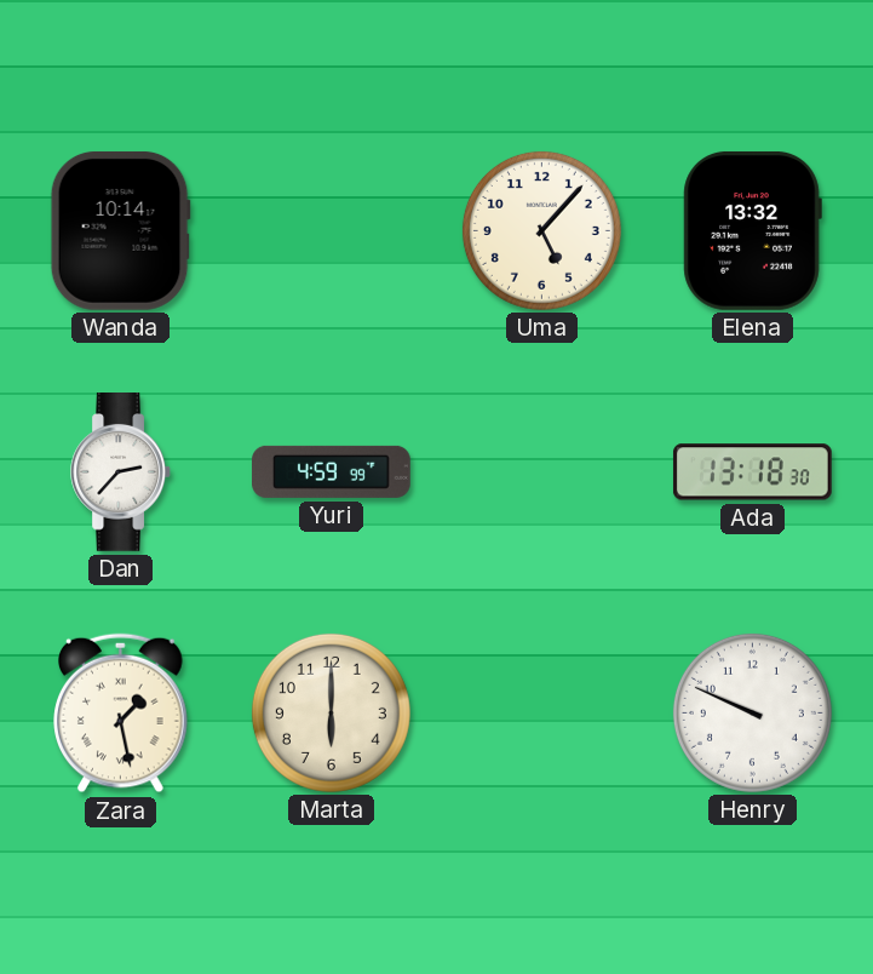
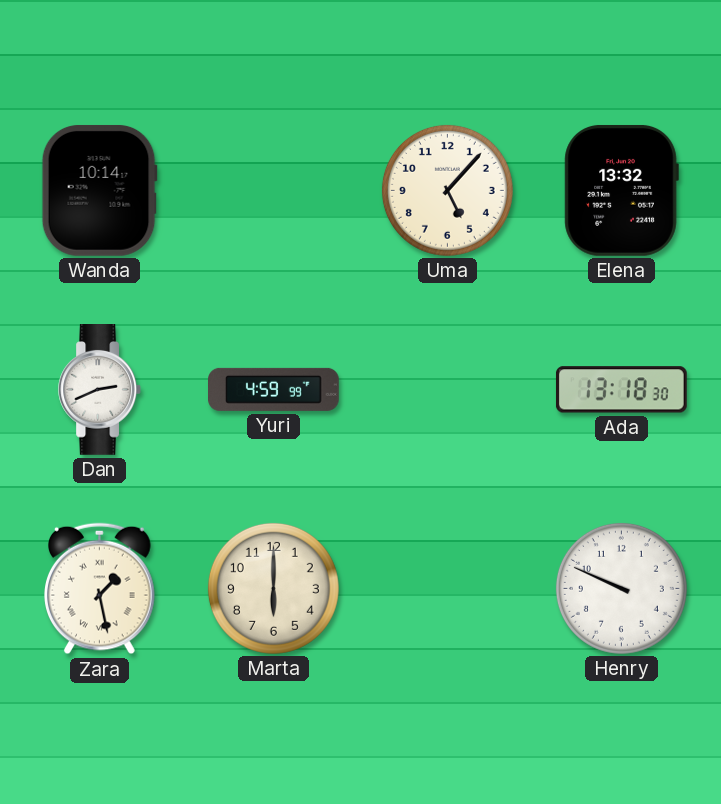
Dan: 2:37 -> 2:41 (99, 390)
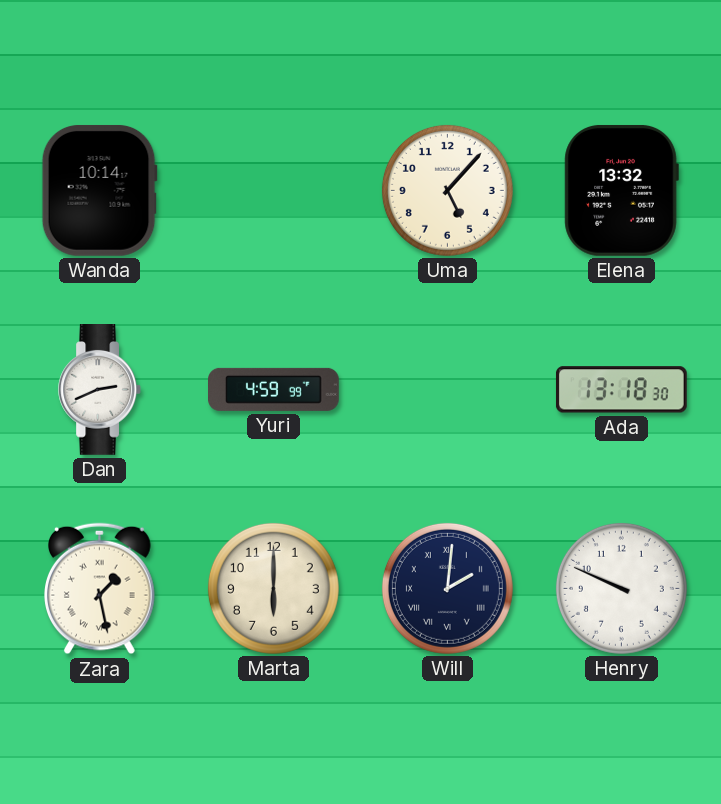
Will: none -> 2:01 (447, 588)
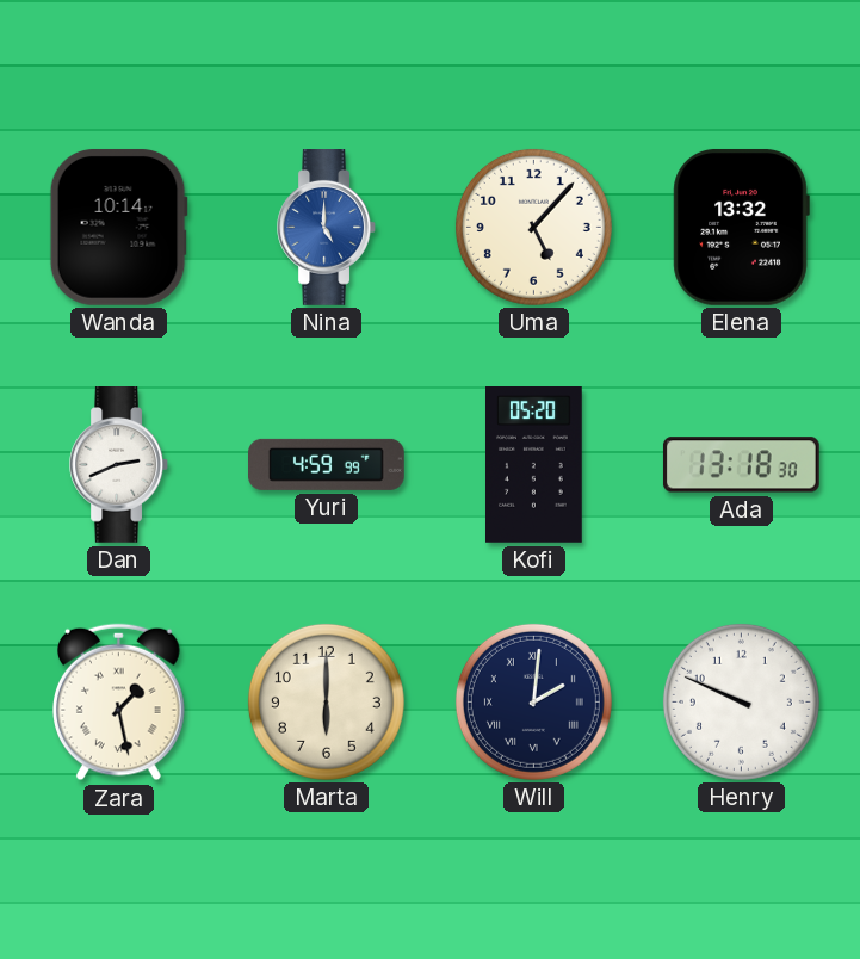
Nina: none -> 5:00 (326, 228)
Kofi: none -> 05:20 (534, 465)
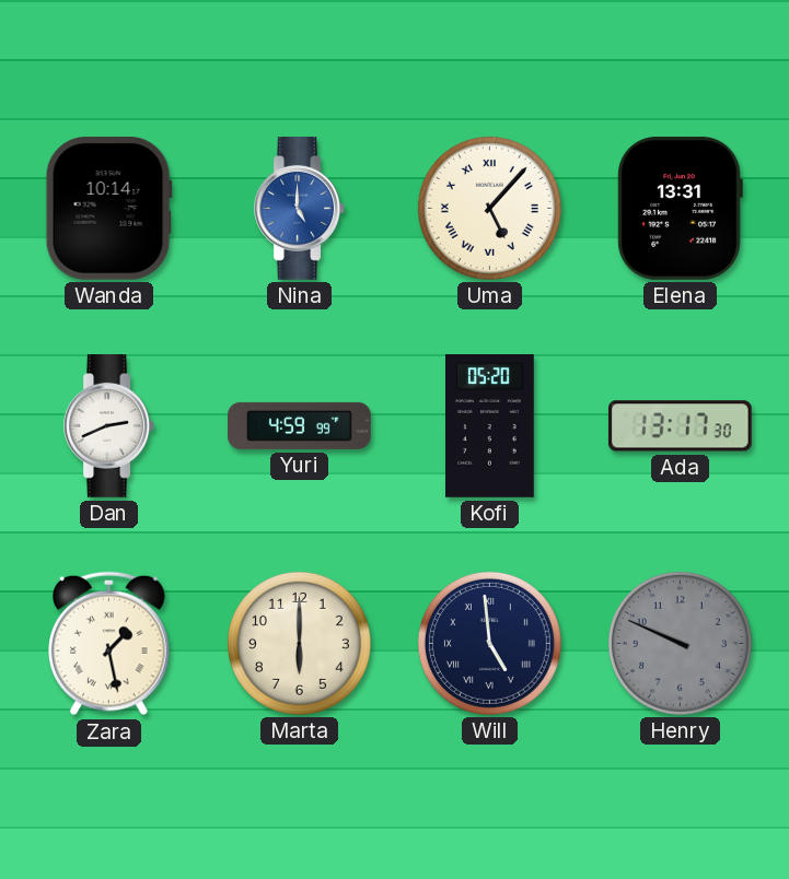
Uma numerals: Arabic -> Roman (489, 208)
Elena: 13:32 -> 13:31 (680, 208)
Ada: 13:18 -> 13:17 (680, 426)
Will: 2:01 -> 4:59 (489, 643)
Henry dial: white -> grey (680, 643)
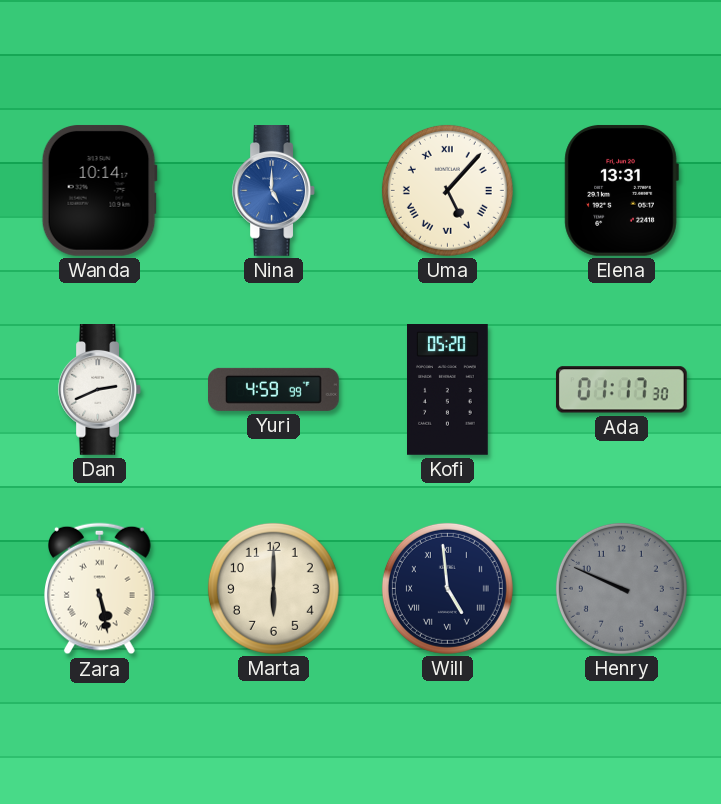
Ada: 13:17 -> 01:17 (621, 390)
Zara: 1:28 -> 5:28 (100, 589)
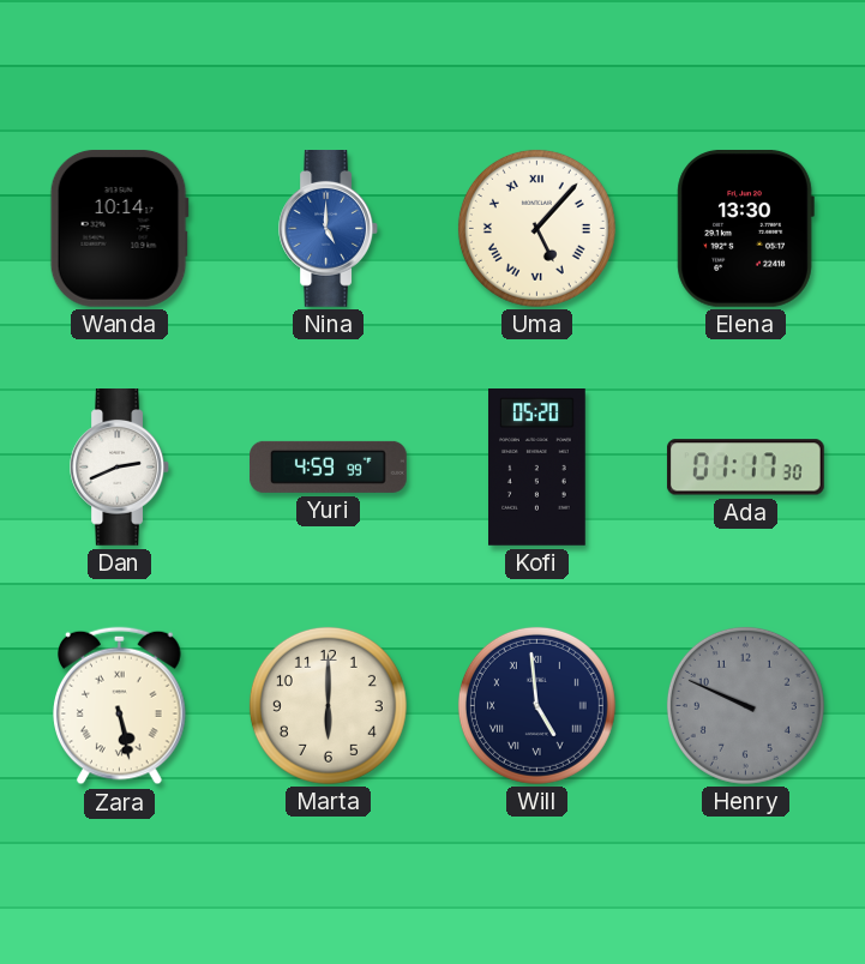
Elena: 13:31 -> 13:30 (745, 228)
